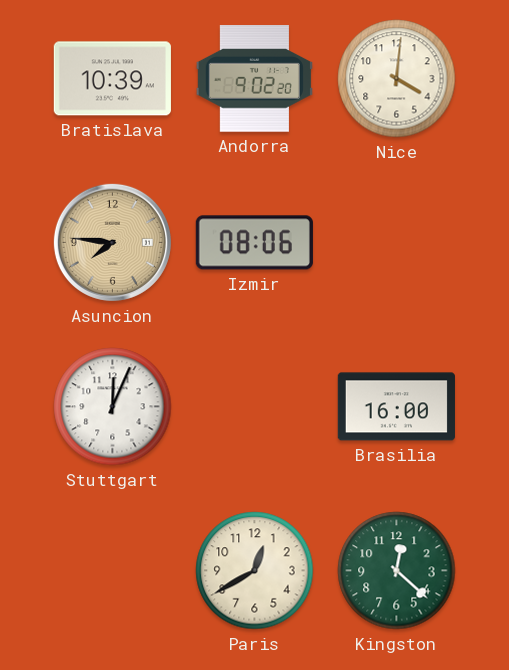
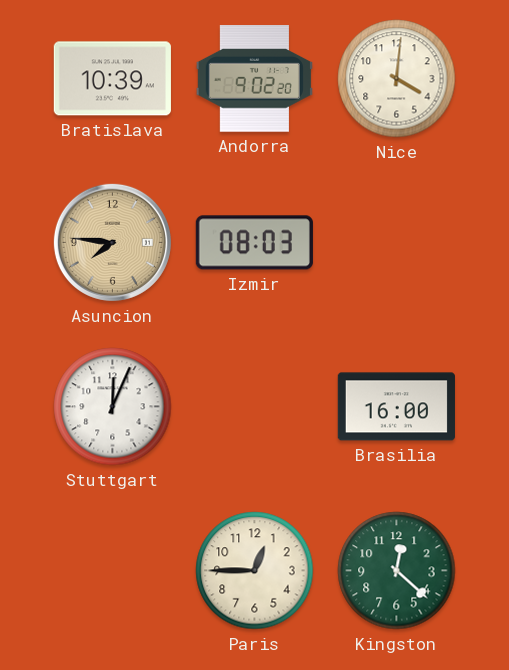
Izmir: 08:06 -> 08:03 (254, 243)
Paris: 12:40 -> 12:45 (255, 571)
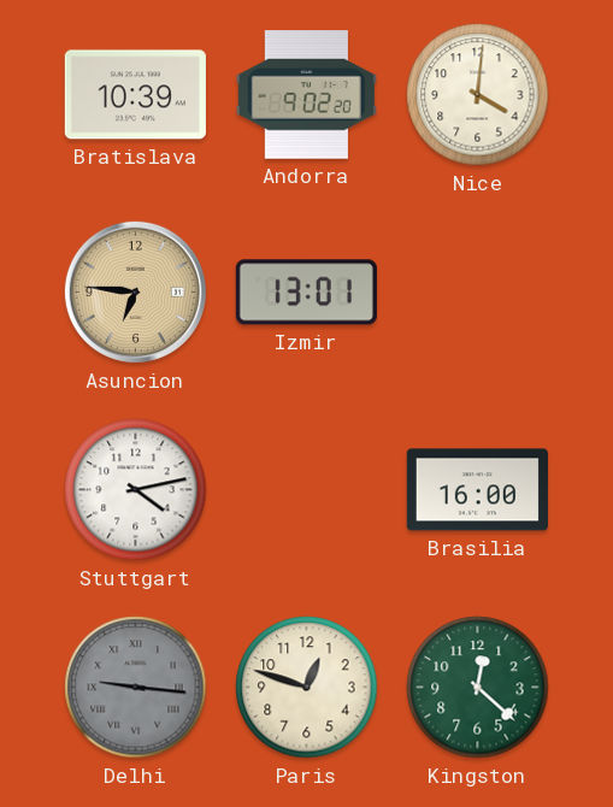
Asuncion: 7:46 -> 6:46 (135, 291)
Izmir: 08:03 -> 13:01 (306, 293)
Stuttgart: 12:04 -> 4:13 (136, 490)
Delhi: none -> 9:16 (136, 688)
Paris: 12:45 -> 12:48 (307, 688)
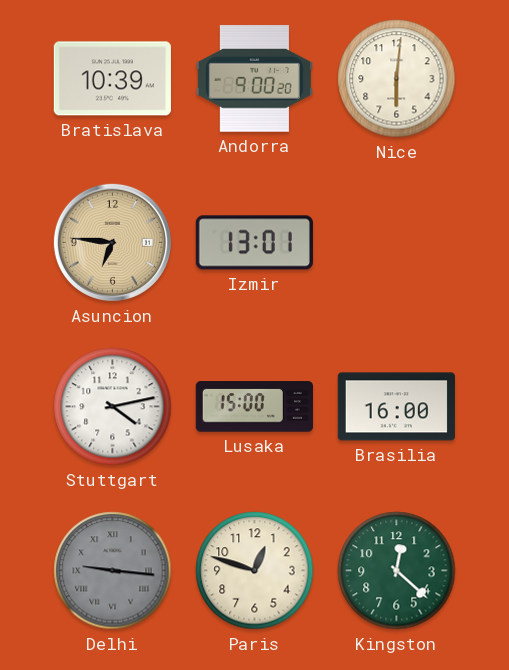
Andorra: 9:02 -> 9:00 (254, 79)
Nice: 4:01 -> 6:01 (397, 79)
Lusaka: none -> 15:00 (254, 407)
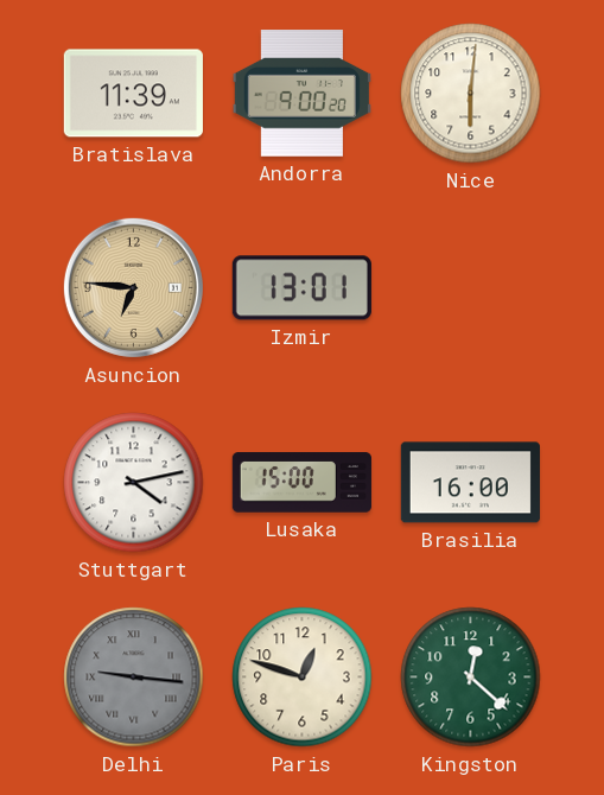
Bratislava: 10:39 -> 11:39 (133, 94)
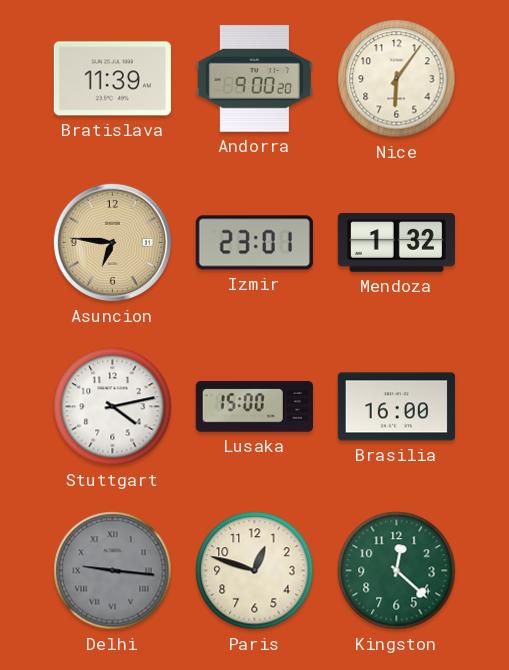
Nice: 6:01 -> 6:06 (397, 79)
Izmir: 13:01 -> 23:01 (254, 243)
Mendoza: none -> 1:32 (396, 243)
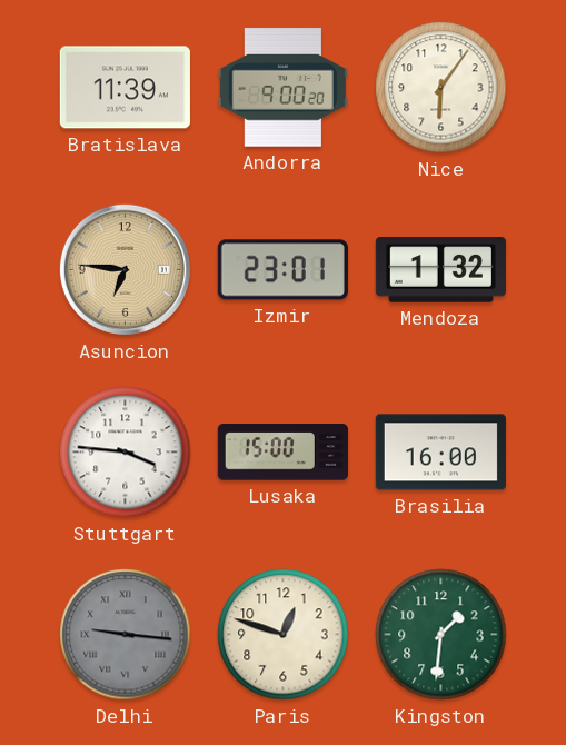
Stuttgart: 4:13 -> 3:46 (126, 453)
Kingston: 12:22 -> 1:31 (441, 635)
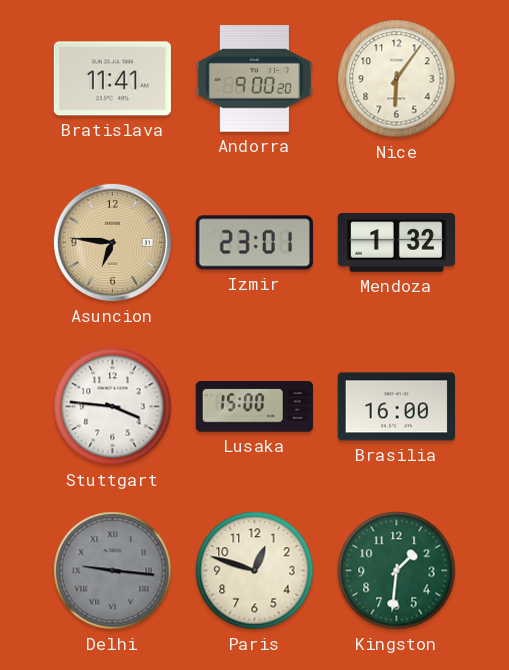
Bratislava: 11:39 -> 11:41 (112, 79)
